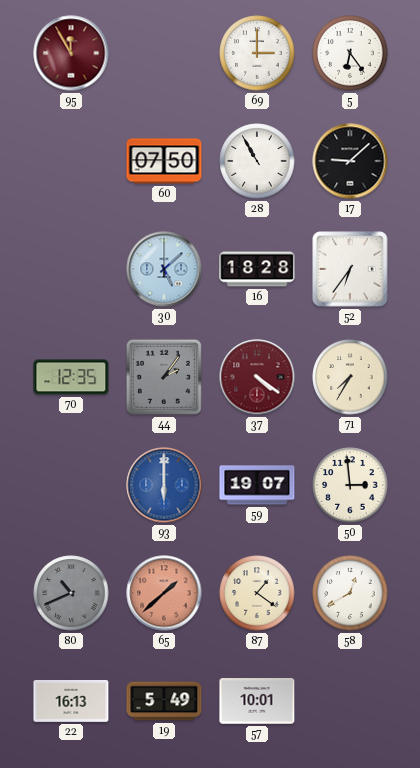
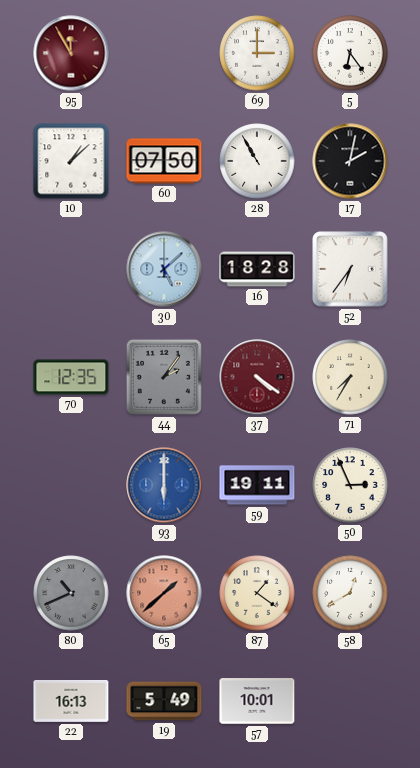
10: none -> 1:08 (71, 161)
17: 9:08 -> 2:02 (350, 161)
59: 19:07 -> 19:11 (257, 485)
50: 2:59 -> 2:56 (350, 485)
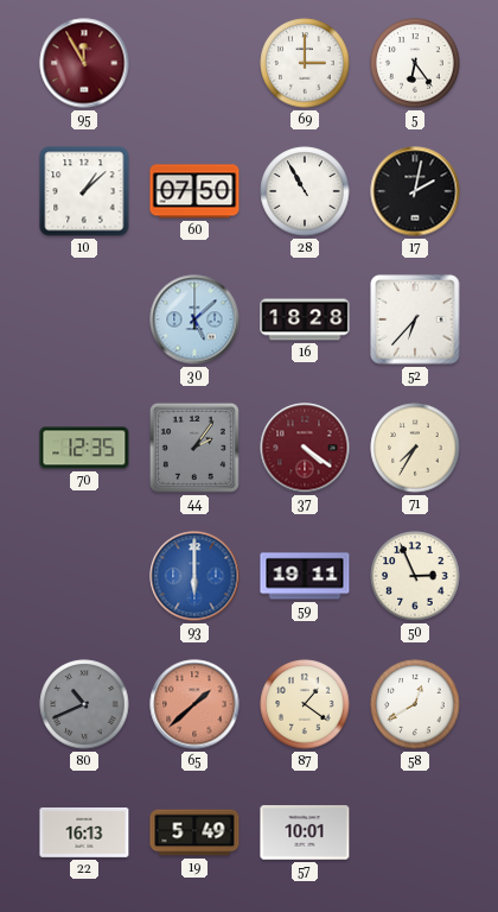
52: 6:36 -> 6:37 (415, 319)
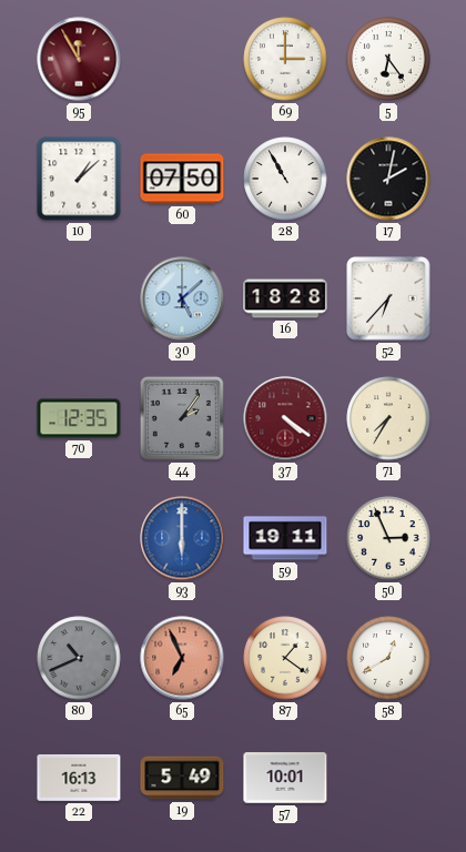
65: 1:38 -> 6:56 (182, 658)
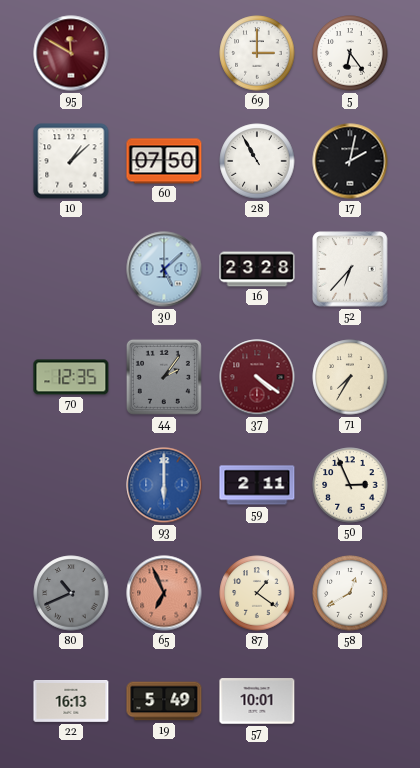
95: 11:55 -> 11:50 (71, 53)
16: 18:28 -> 23:28 (257, 269)
59: 19:11 -> 2:11 (257, 485)
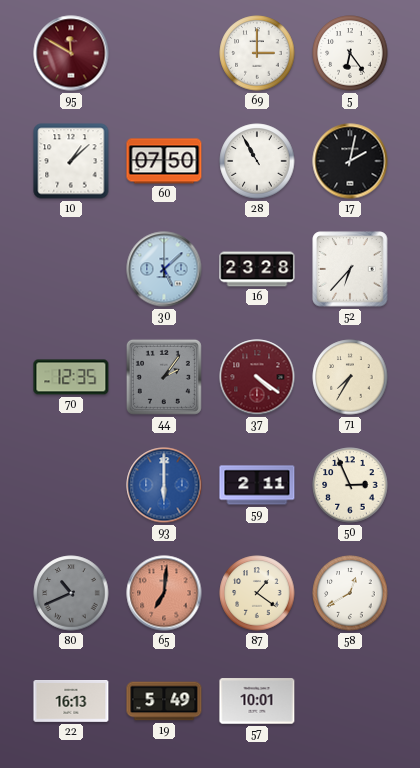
65: 6:56 -> 7:01 (164, 593)
